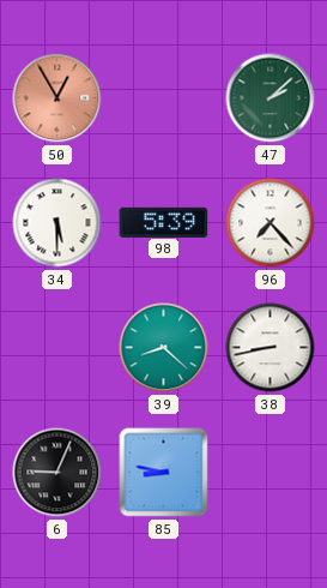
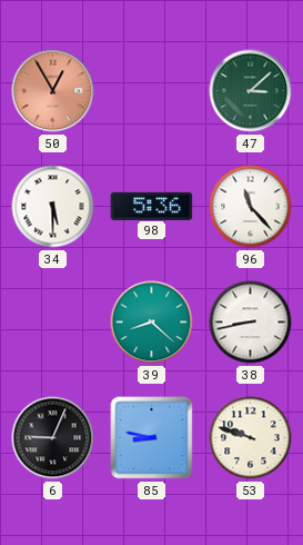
47: 2:08 -> 3:08 (251, 91)
98: 5:39 -> 5:36 (152, 206)
96: 7:23 -> 11:23 (251, 207)
53: none -> 9:48 (251, 438)
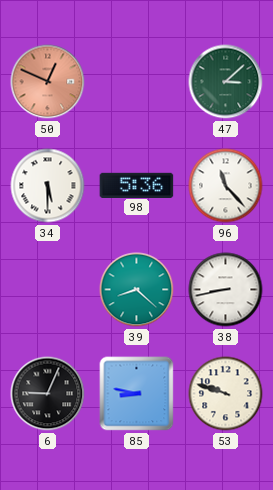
50: 12:55 -> 12:49 (48, 82)
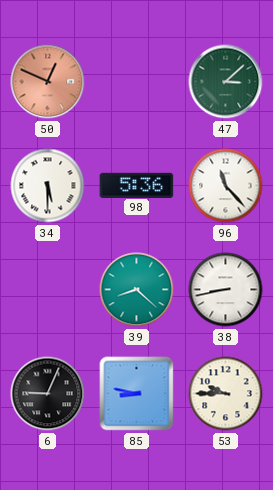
53: 9:48 -> 9:45 (226, 394)
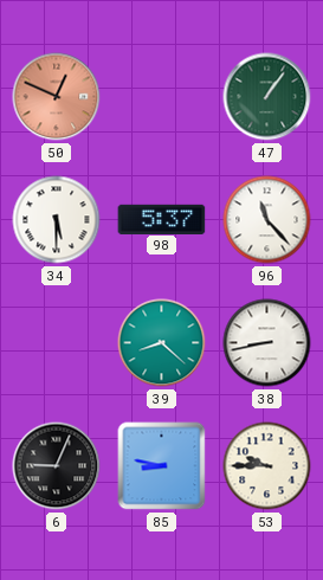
47: 3:08 -> 1:06 (267, 97)
98: 5:36 -> 5:37 (162, 219)
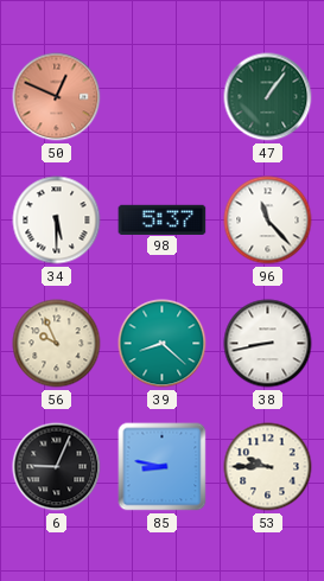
56: none -> 9:56 (57, 344)
